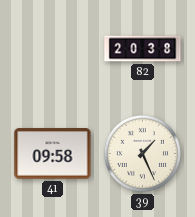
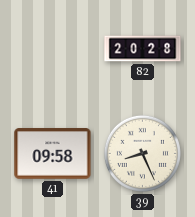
82: 20:38 -> 20:28 (143, 49)
39: 1:26 -> 8:26 (142, 153)
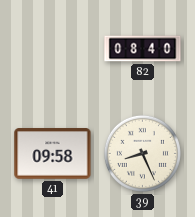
82: 20:28 -> 08:40 (143, 49)
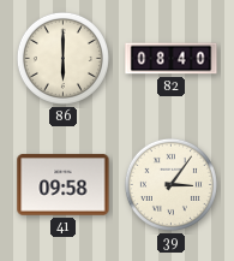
86: none -> 6:00 (62, 58)
39: 8:26 -> 3:06 (170, 184)
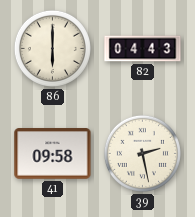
82: 08:40 -> 04:43 (143, 49)
39: 3:06 -> 2:28 (142, 153)
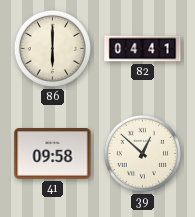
82: 04:43 -> 04:41 (143, 49)
39: 2:28 -> 12:52 (142, 153)
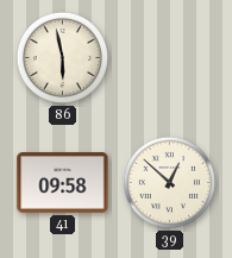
86: 6:00 -> 5:58 (62, 57)
82: 04:41 -> none (143, 49)
